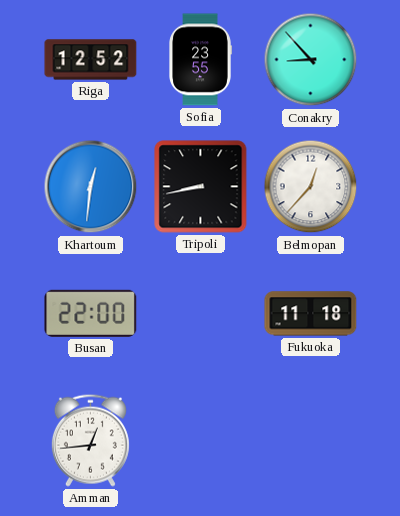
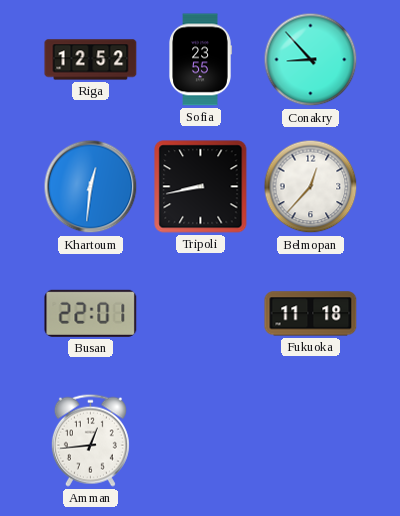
Busan: 22:00 -> 22:01 (91, 313)
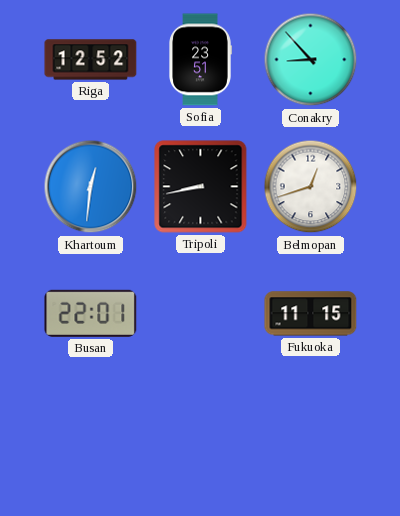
Sofia: 23:55 -> 23:51 (200, 60)
Belmopan: 12:37 -> 12:42 (311, 187)
Fukuoka: 11:18 -> 11:15 (311, 314)
Amman: 12:44 -> none (90, 440)
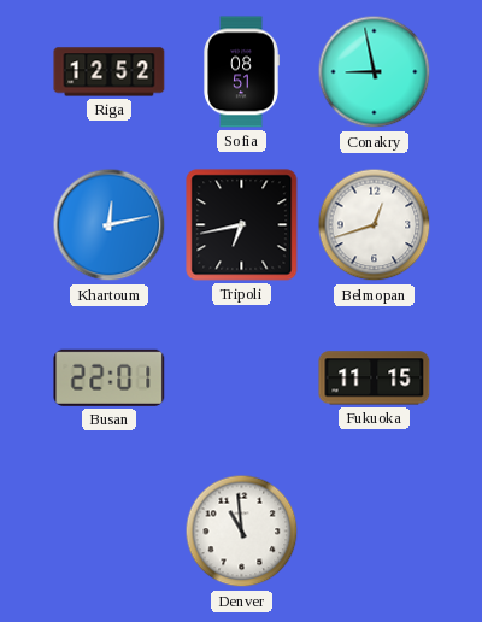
Sofia: 23:51 -> 08:51 (241, 72)
Conakry: 8:53 -> 8:58 (375, 72)
Khartoum: 12:31 -> 12:13 (110, 225)
Tripoli: 8:43 -> 6:43 (242, 225)
Denver: none -> 10:59 (242, 532)
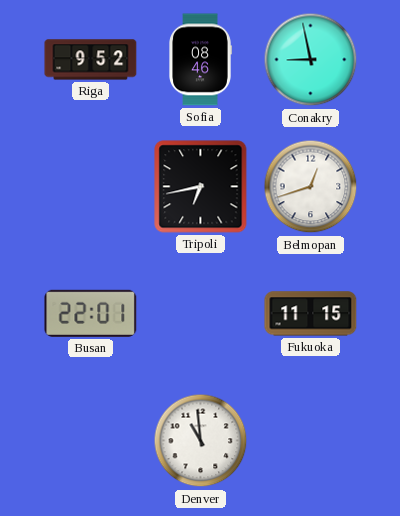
Riga: 12:52 -> 9:52 (91, 60)
Sofia: 08:51 -> 08:46 (200, 60)
Khartoum: 12:13 -> none (110, 225)
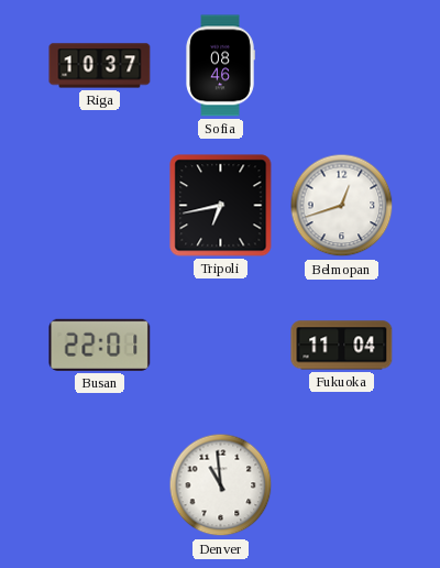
Riga: 9:52 -> 10:37 (100, 66)
Conakry: 8:58 -> none (311, 60)
Fukuoka: 11:15 -> 11:04 (342, 346)
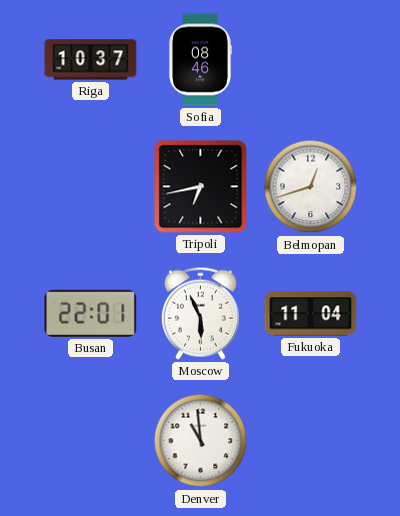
Moscow: none -> 5:56 (200, 313)
